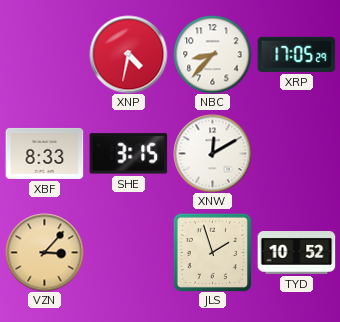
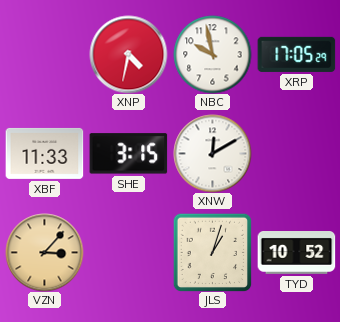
NBC: 8:37 -> 9:58 (212, 54)
XBF: 8:33 -> 11:33 (44, 153)
JLS: 1:57 -> 1:03 (212, 252)
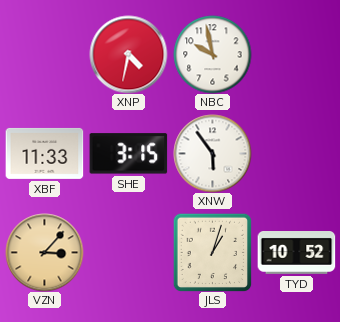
XRP: 17:05 -> none (296, 54)
XNW: 12:10 -> 5:54 (212, 153)
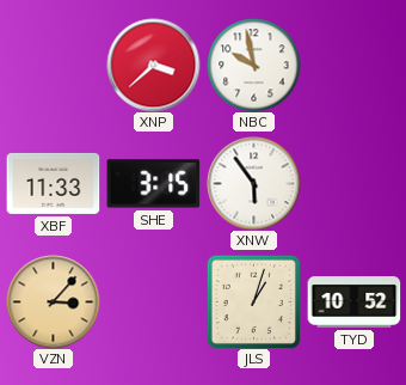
XNP: 4:32 -> 3:38 (153, 65)
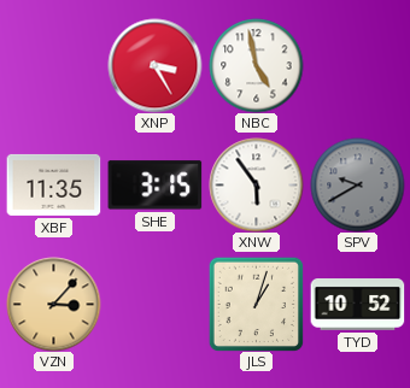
XNP: 3:38 -> 3:25 (154, 65)
NBC: 9:58 -> 4:58 (256, 65)
XBF: 11:33 -> 11:35 (53, 184)
SPV: none -> 9:40 (357, 184)
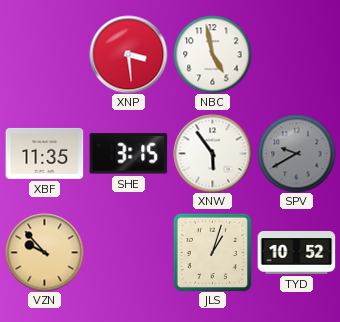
XNP: 3:25 -> 3:29 (128, 54)
VZN: 3:07 -> 9:53 (44, 252)
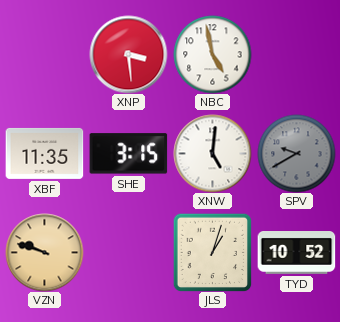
XNW: 5:54 -> 5:01 (212, 153)
VZN: 9:53 -> 9:48 (44, 252)
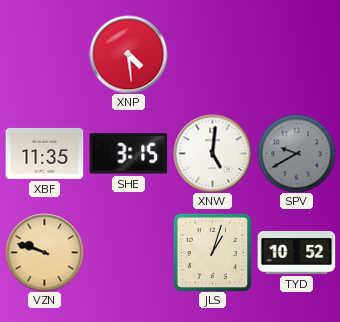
XNP: 3:29 -> 4:29 (128, 54)
NBC: 4:58 -> none (212, 54)
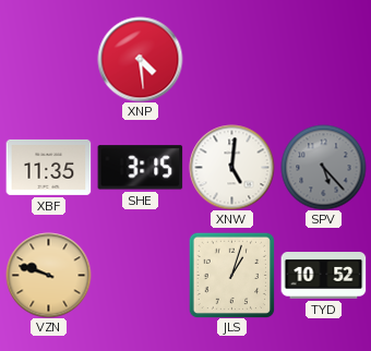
SPV: 9:40 -> 5:23 (323, 167)
